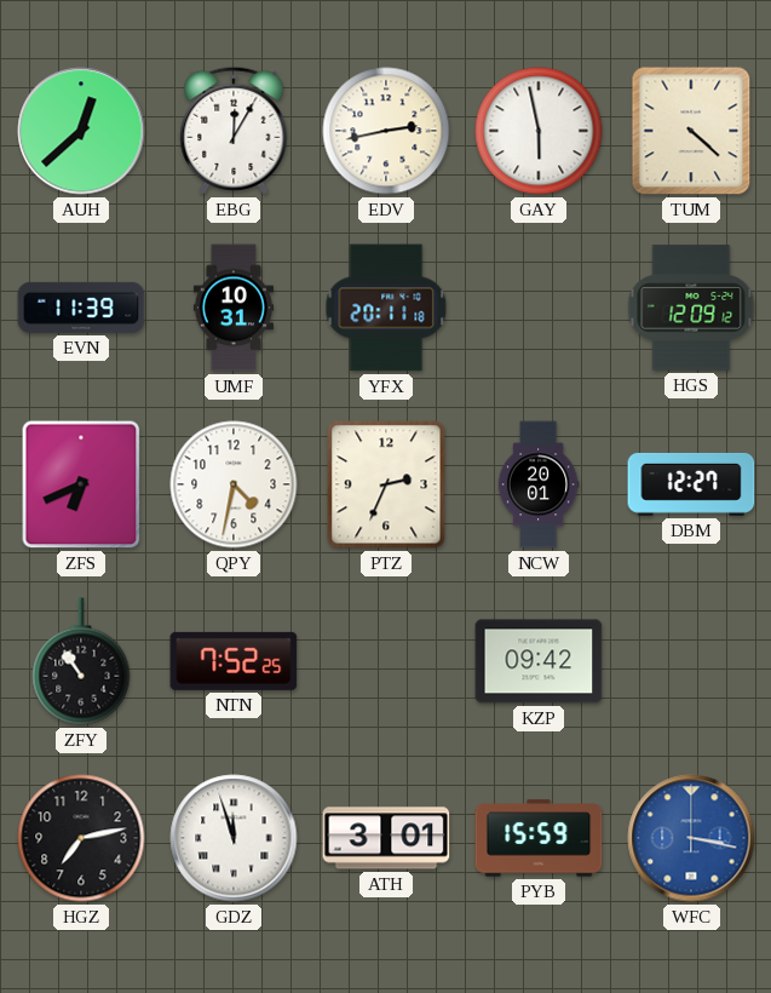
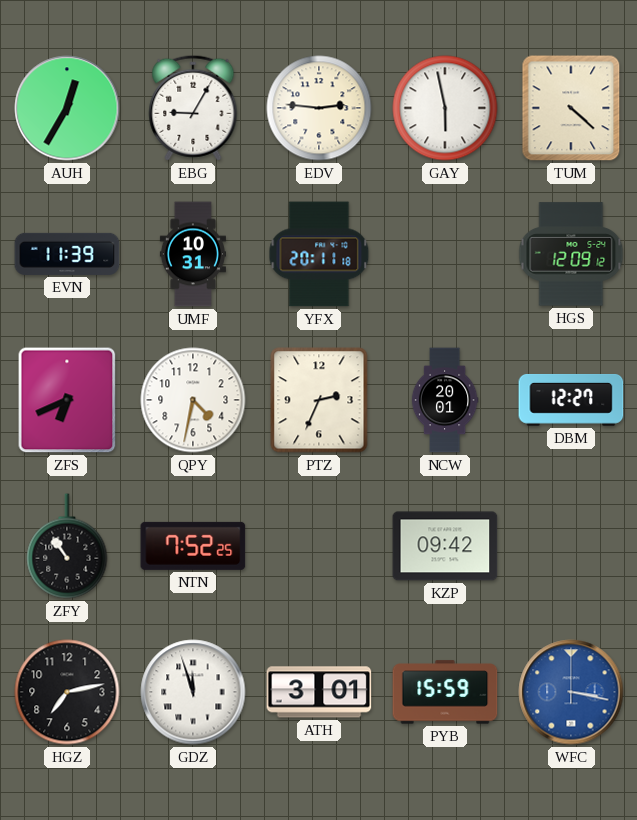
AUH: 12:38 -> 12:35 (67, 108)
EBG: 12:05 -> 9:05 (193, 108)
EDV: 2:43 -> 2:46 (319, 108)
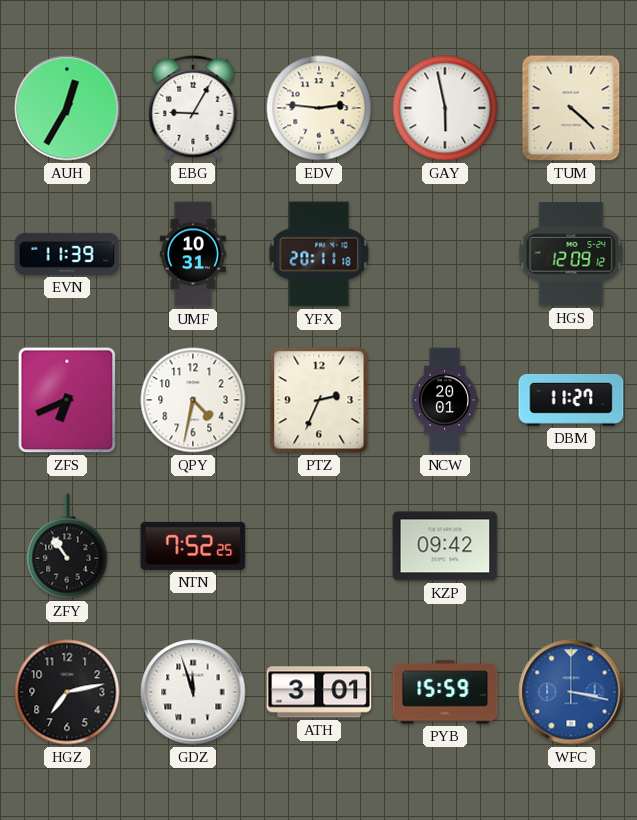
DBM: 12:27 -> 11:27 (571, 400)
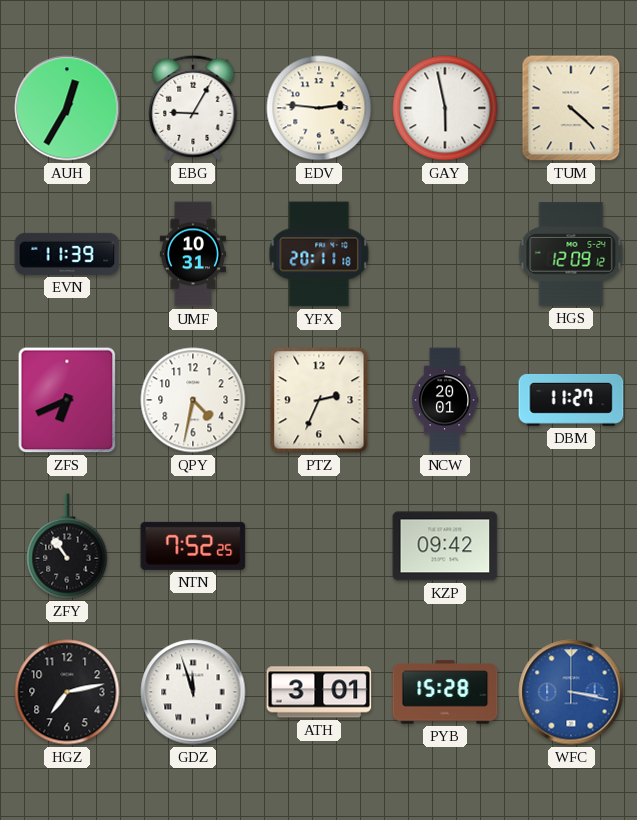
PYB: 15:59 -> 15:28 (445, 692)
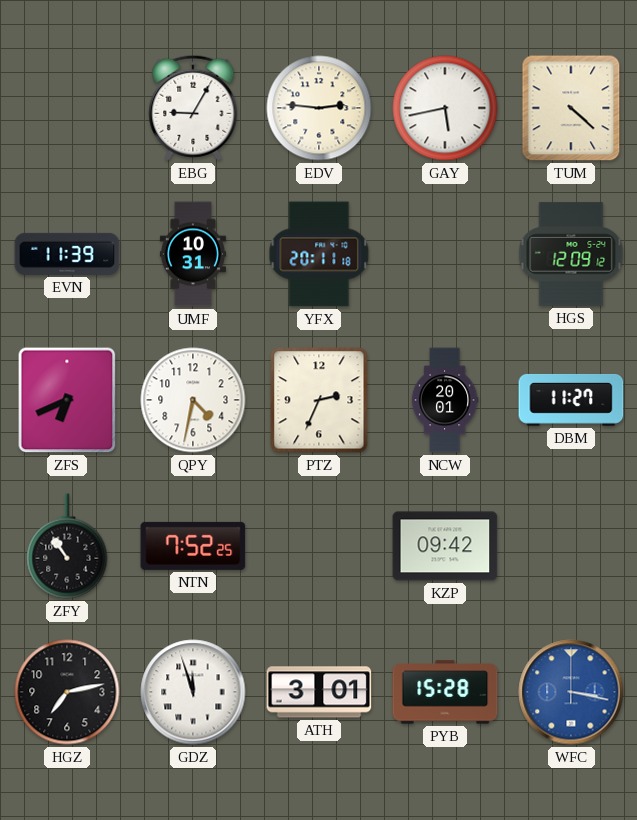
AUH: 12:35 -> none (67, 108)
GAY: 5:58 -> 5:43 (445, 108)
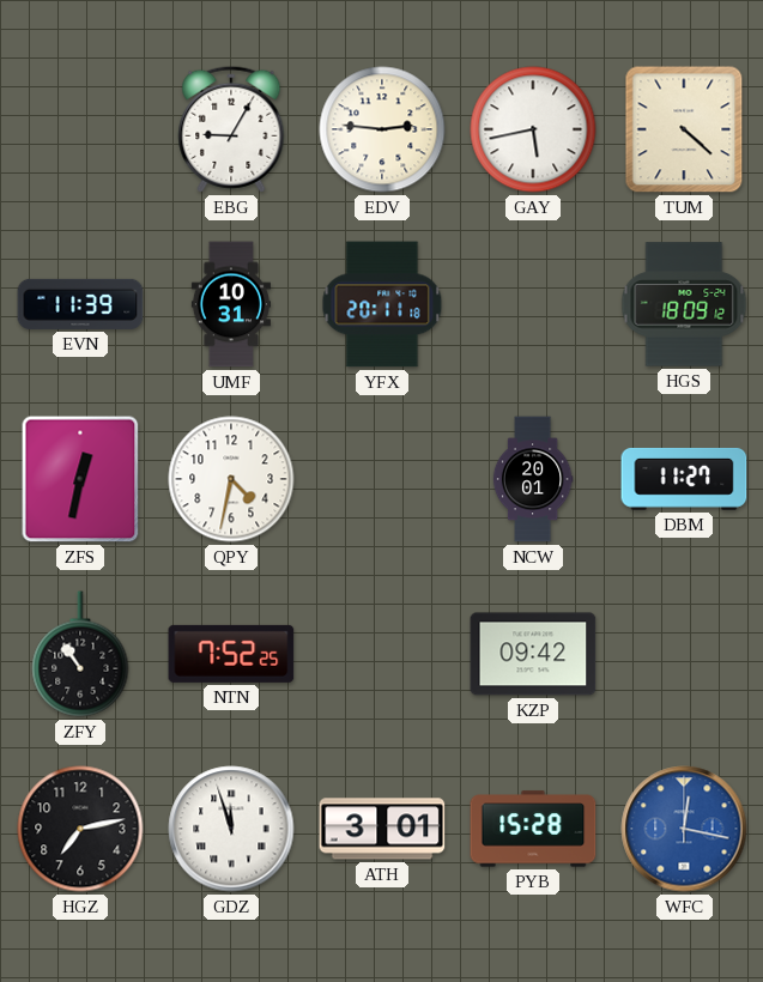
HGS: 12:09 -> 18:09 (684, 304)
ZFS: 6:41 -> 12:32 (80, 479)
PTZ: 2:34 -> none (319, 400)
WFC: 3:17 -> 12:17 (684, 829)
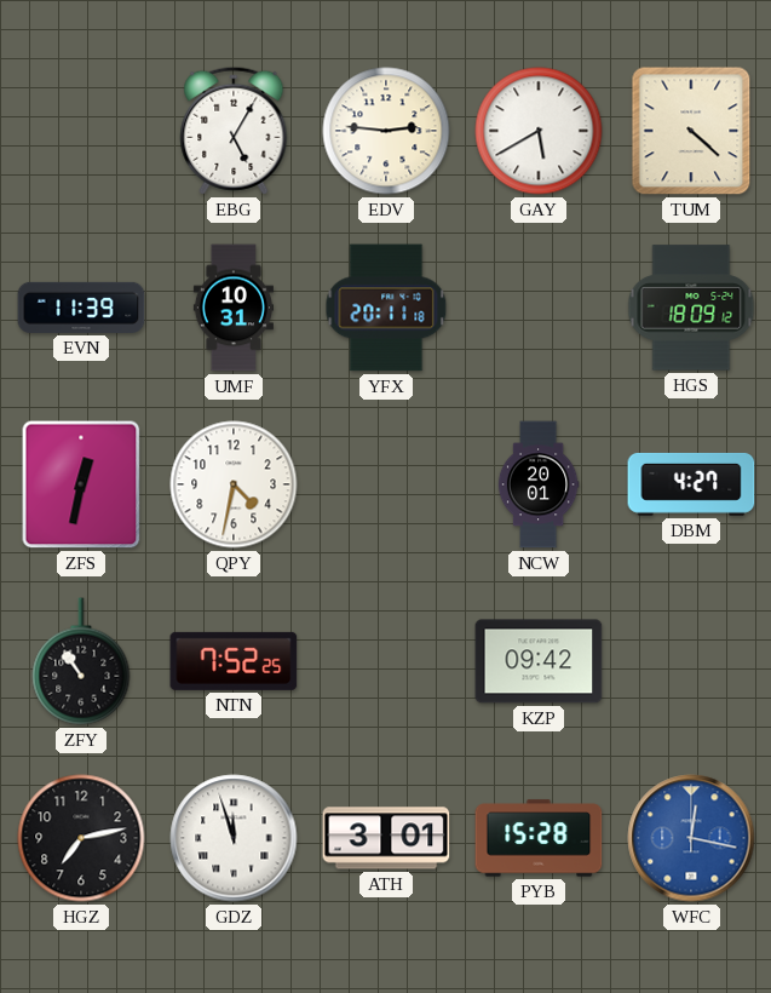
EBG: 9:05 -> 5:05 (234, 131)
GAY: 5:43 -> 5:40 (539, 131)
DBM: 11:27 -> 4:27 (691, 484)
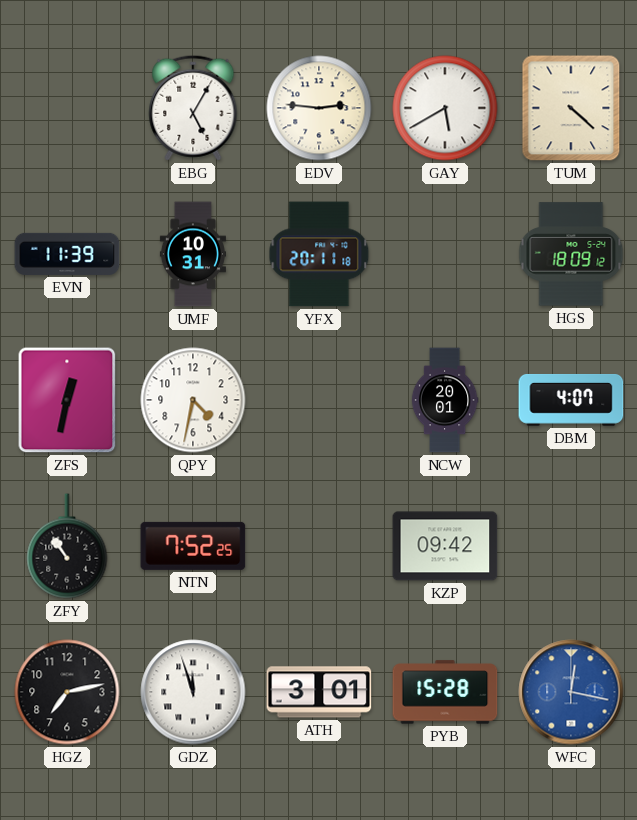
DBM: 4:27 -> 4:07 (571, 400)
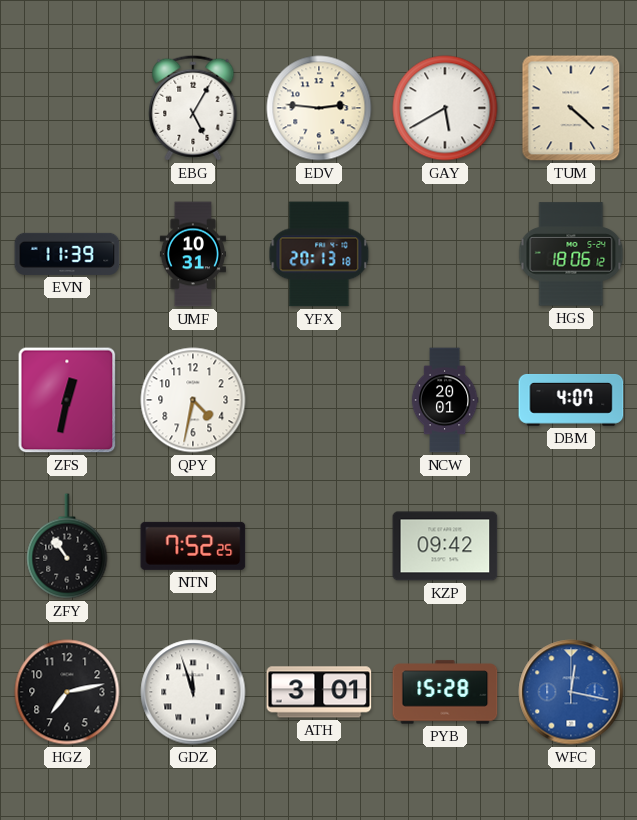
YFX: 20:11 -> 20:13 (319, 254)
HGS: 18:09 -> 18:06 (571, 254)
